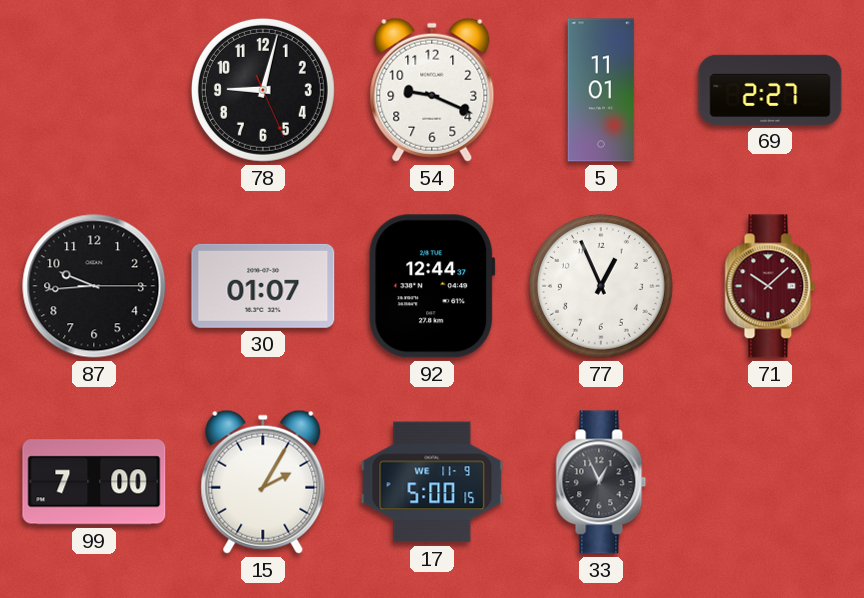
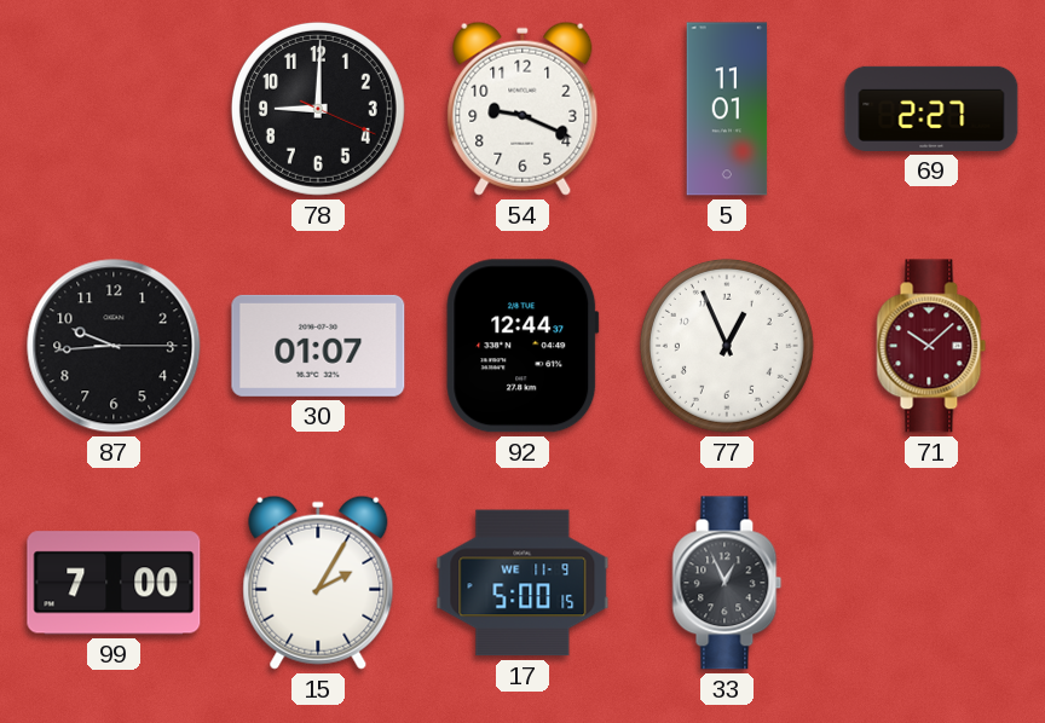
78: 9:02 -> 9:00 (318, 109)
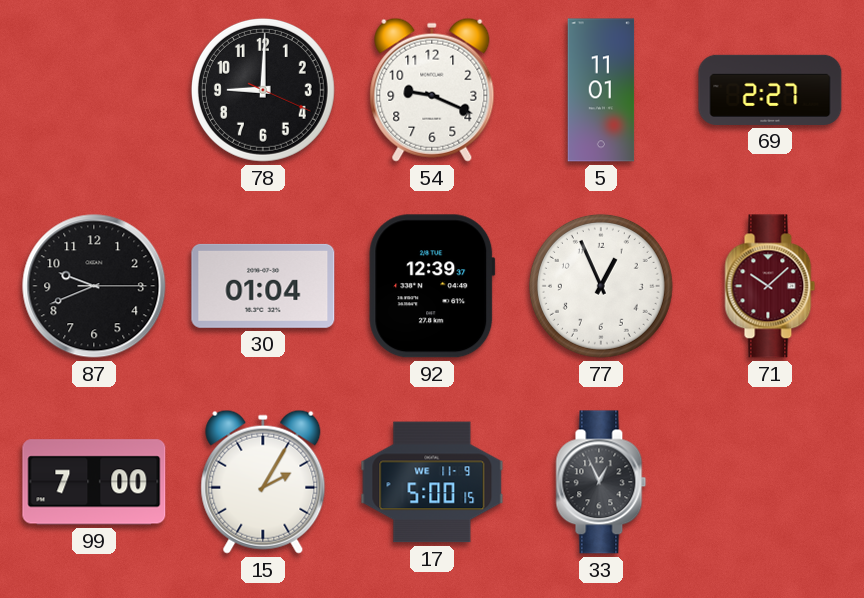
87: 9:44 -> 9:41 (94, 286)
30: 01:07 -> 01:04 (263, 286)
92: 12:44 -> 12:39 (432, 286)
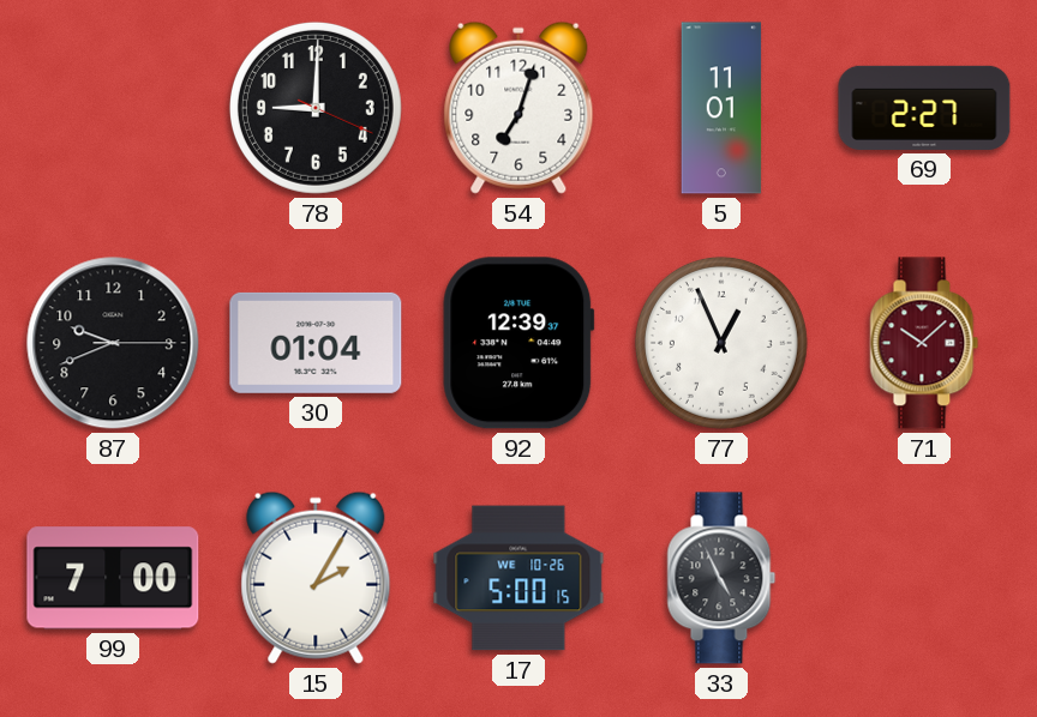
54: 9:19 -> 7:03 (518, 108)
17 date: WE 11-9 -> WE 10-26 (518, 578)
33: 12:56 -> 4:56 (721, 578)
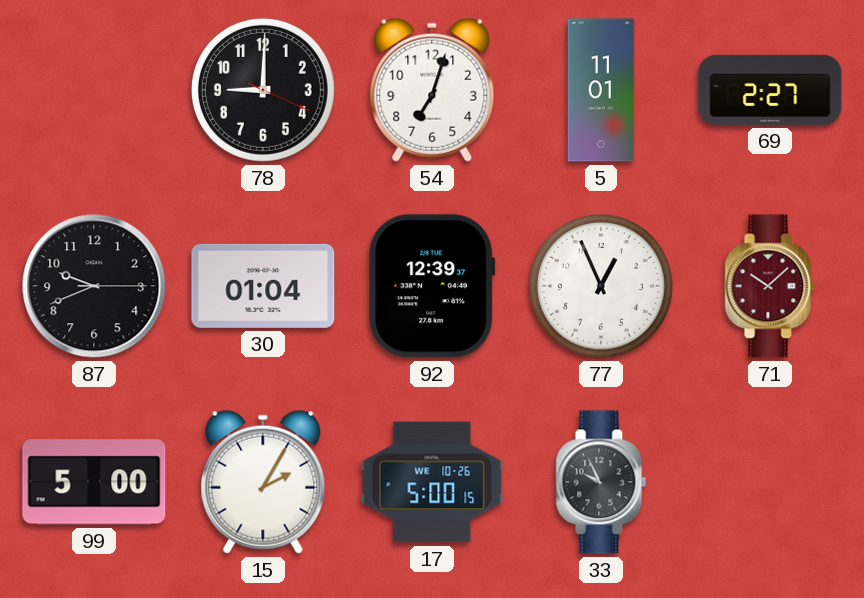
99: 7:00 -> 5:00 (94, 482)
33: 4:56 -> 9:56 (601, 482)
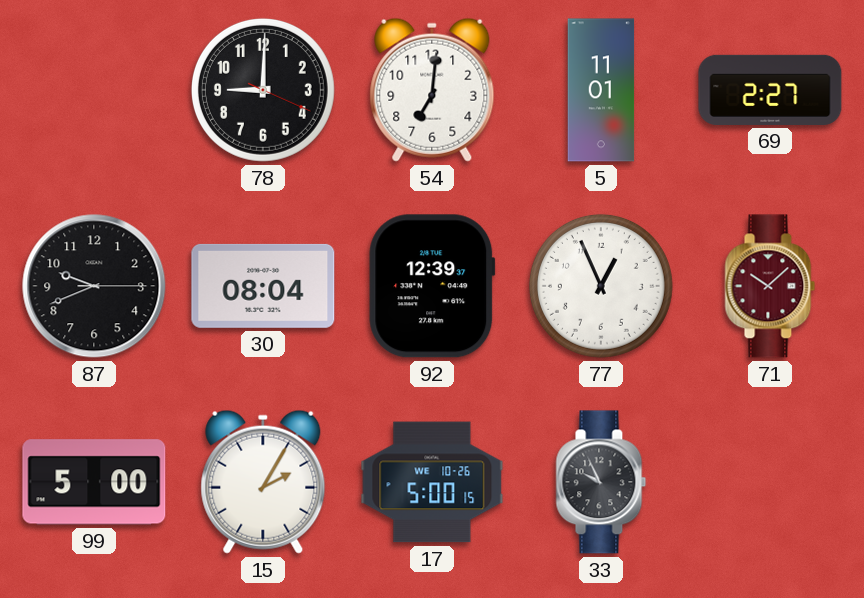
54: 7:03 -> 7:01 (432, 90)
30: 01:04 -> 08:04 (263, 286)
